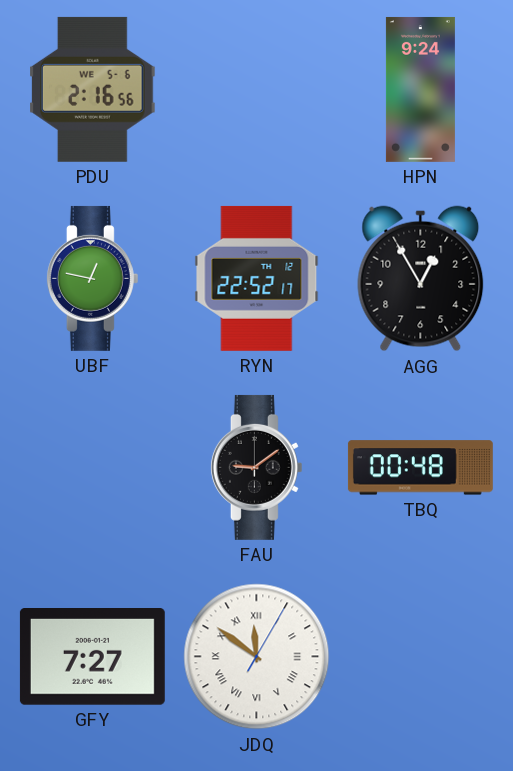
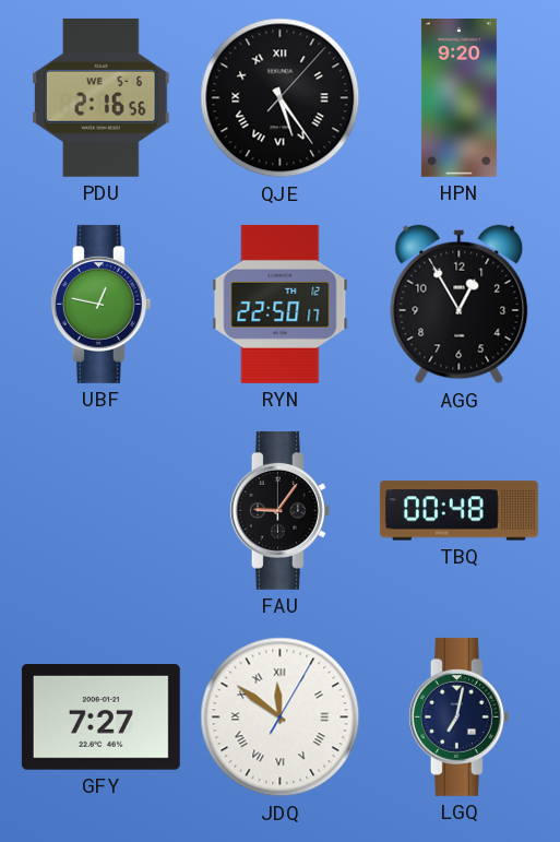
QJE: none -> 5:24 (281, 98)
HPN: 9:24 -> 9:20 (458, 97)
RYN: 22:52 -> 22:50 (281, 304)
FAU: 9:09 -> 9:06 (279, 510)
LGQ: none -> 7:02 (458, 716)
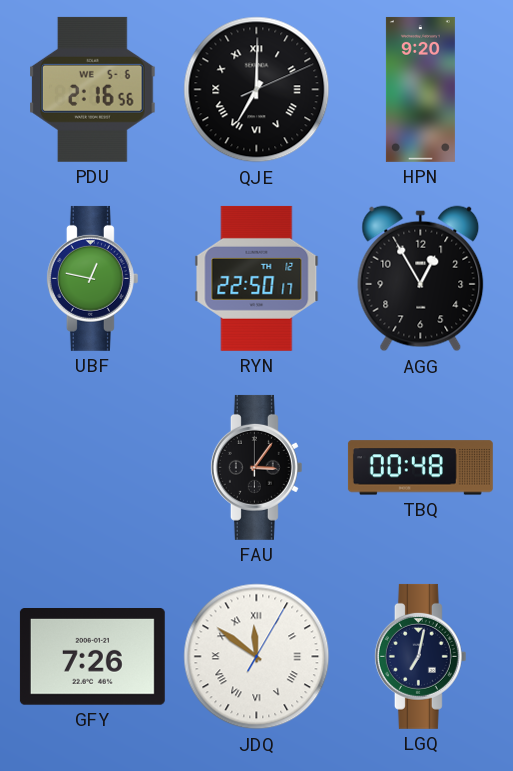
QJE: 5:24 -> 7:00 (257, 90)
FAU: 9:06 -> 3:06 (256, 467)
GFY: 7:27 -> 7:26 (92, 657)
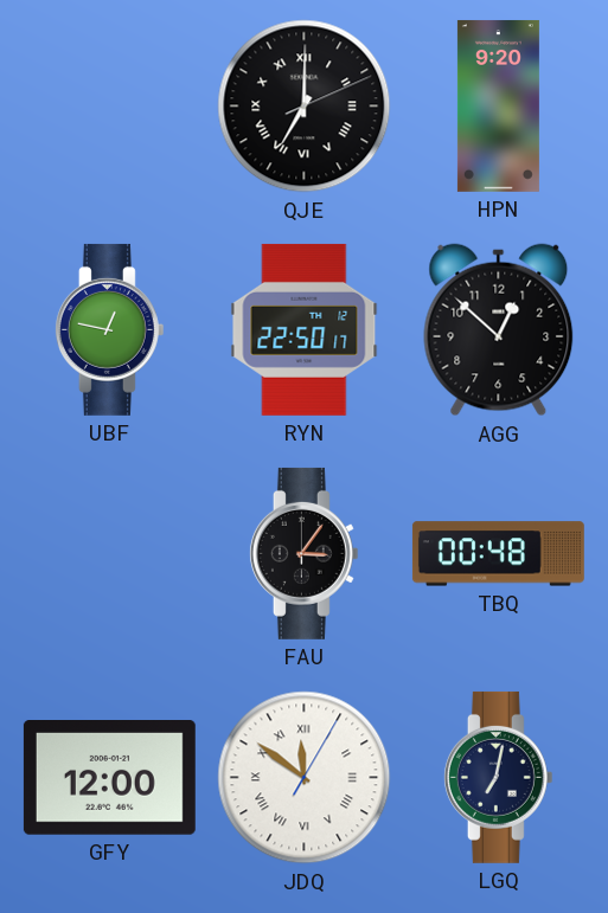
PDU: 2:16 -> none (93, 89)
AGG: 12:55 -> 12:52 (499, 330)
GFY: 7:26 -> 12:00 (109, 778)
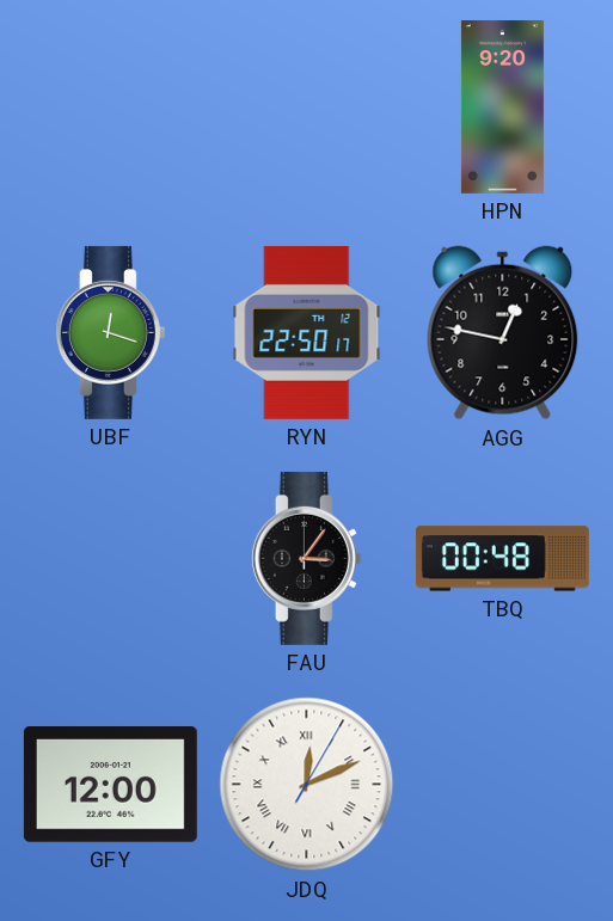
QJE: 7:00 -> none (305, 107)
UBF: 12:47 -> 12:18 (110, 332)
AGG: 12:52 -> 12:47 (503, 333)
JDQ: 11:51 -> 12:11 (307, 785)
LGQ: 7:02 -> none (498, 777)
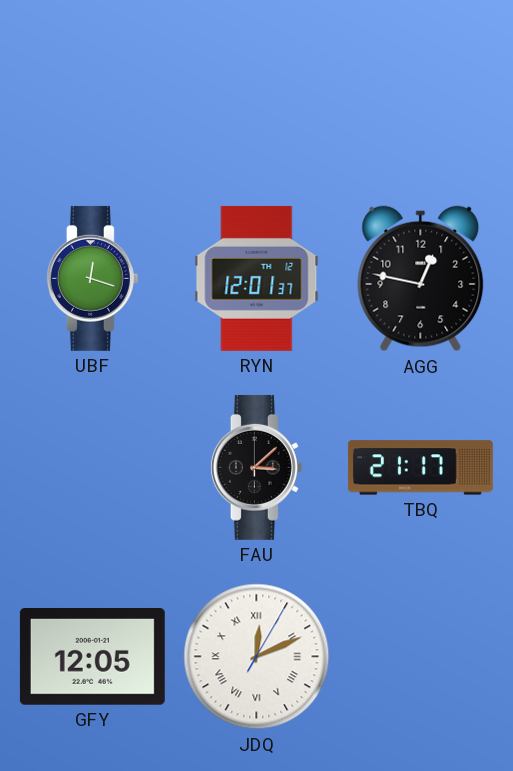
HPN: 9:20 -> none (502, 106)
RYN: 22:50 -> 12:01 (257, 278)
FAU: 3:06 -> 3:08 (256, 467)
TBQ: 00:48 -> 21:17 (420, 468)
GFY: 12:00 -> 12:05 (92, 657)
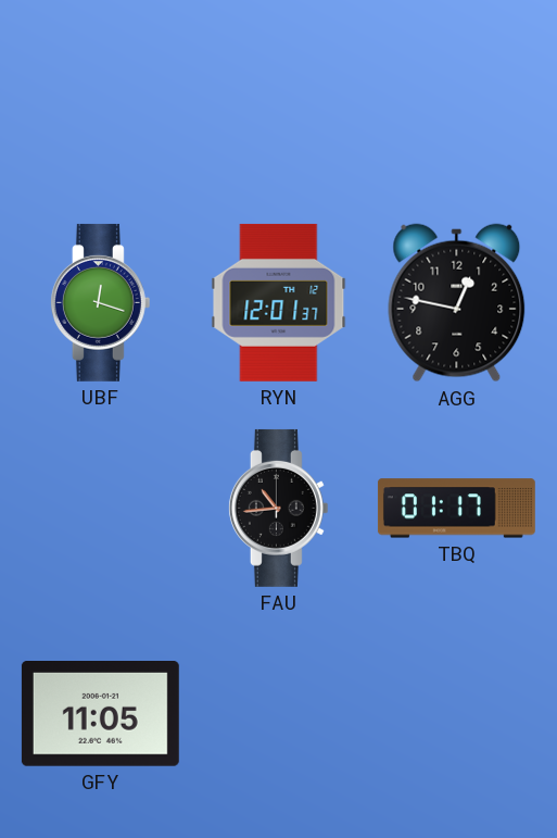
FAU: 3:08 -> 10:44 (278, 508)
TBQ: 21:17 -> 01:17 (456, 509)
GFY: 12:05 -> 11:05 (100, 714)
JDQ: 12:11 -> none (257, 657)
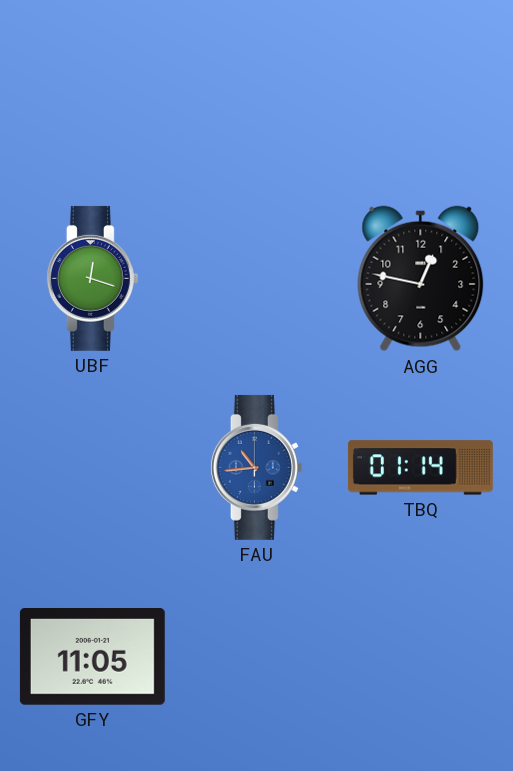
RYN: 12:01 -> none (279, 302)
FAU dial: black -> blue (256, 467)
TBQ: 01:17 -> 01:14 (420, 468)
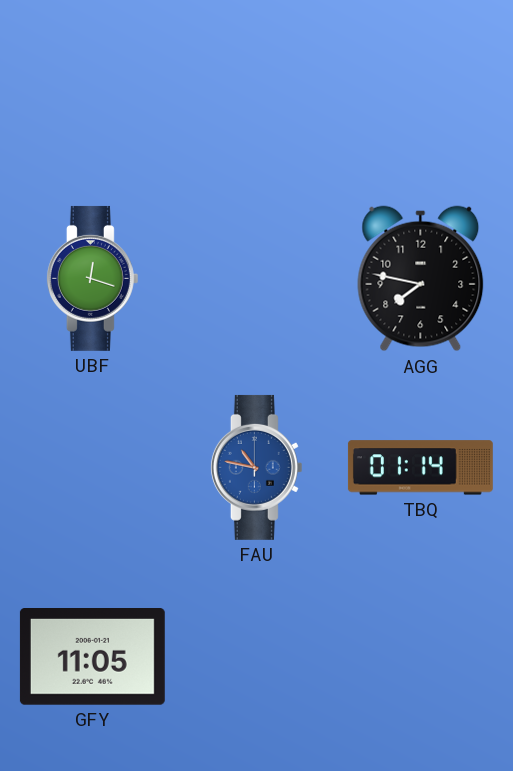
AGG: 12:47 -> 7:47 (421, 279)
FAU: 10:44 -> 10:47 (256, 467)
